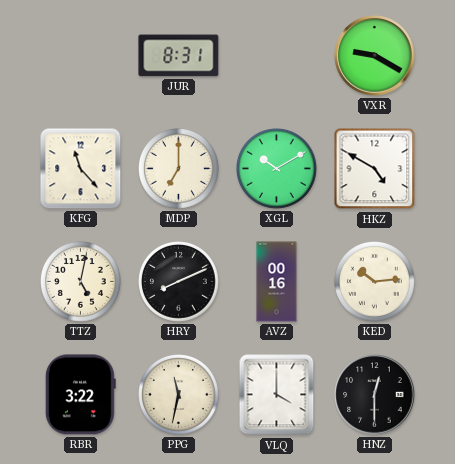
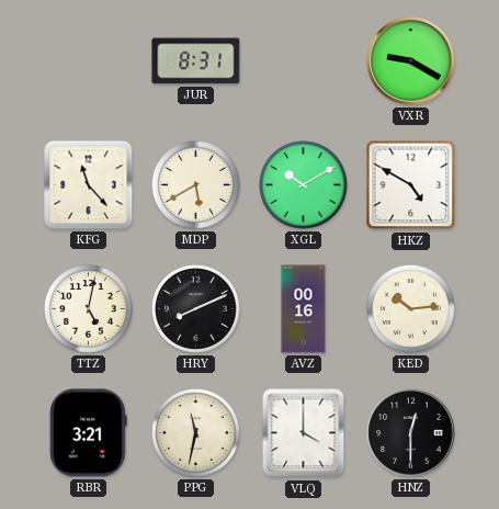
MDP: 7:00 -> 5:40 (196, 185)
RBR: 3:22 -> 3:21 (88, 433)
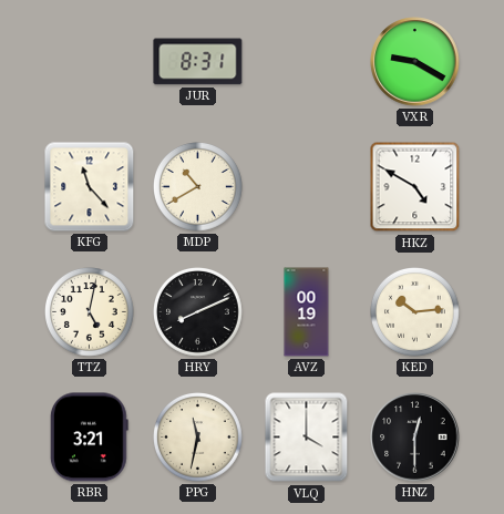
MDP: 5:40 -> 10:40 (198, 187)
XGL: 10:10 -> none (304, 185)
AVZ: 00:16 -> 00:19 (307, 312)
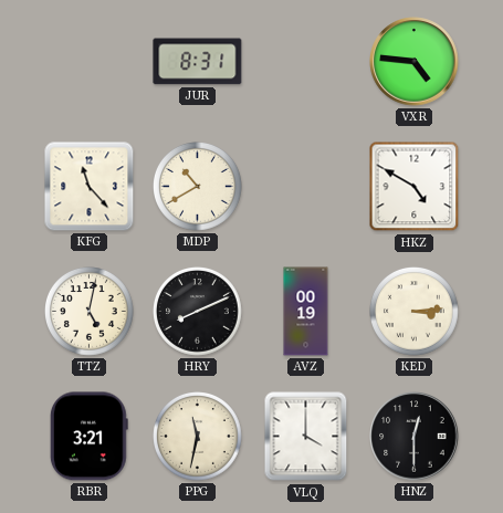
VXR: 9:20 -> 4:46 (415, 62)
KED: 10:14 -> 3:14 (415, 312)
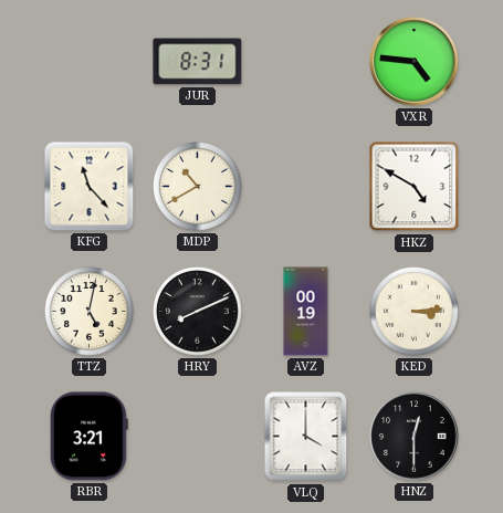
PPG: 11:32 -> none (198, 437)
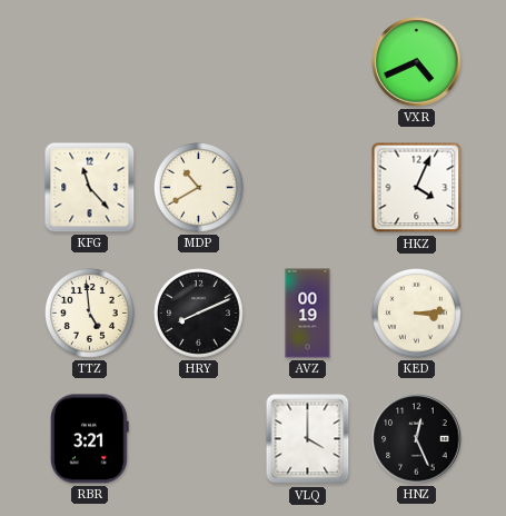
JUR: 8:31 -> none (198, 62)
VXR: 4:46 -> 4:41 (417, 62)
HKZ: 4:50 -> 4:04 (417, 188)
TTZ: 5:02 -> 4:59 (90, 314)
HNZ: 12:30 -> 12:26 (417, 439)
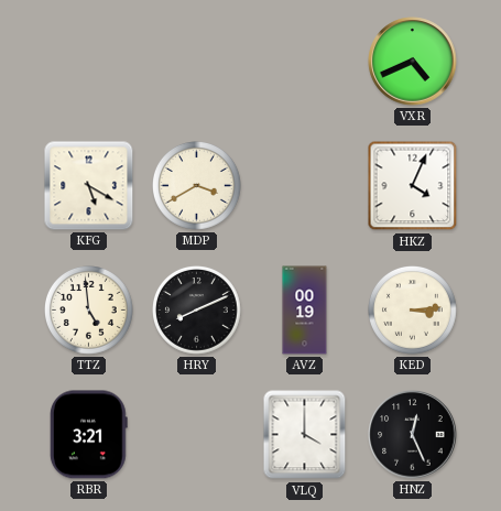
KFG: 11:23 -> 5:20 (89, 186)
MDP: 10:40 -> 3:40 (197, 186)
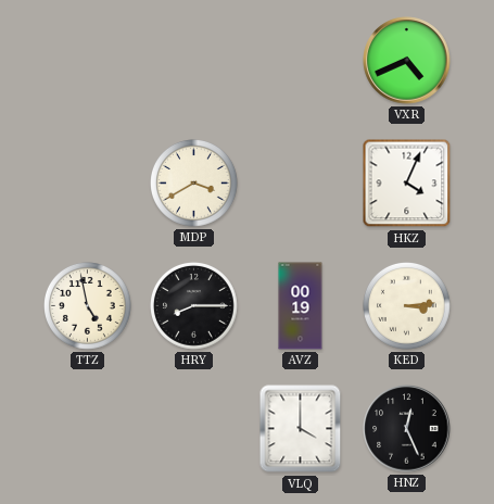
KFG: 5:20 -> none (89, 186)
TTZ: 4:59 -> 4:58 (88, 306)
HRY: 8:11 -> 8:15 (194, 306)
RBR: 3:21 -> none (88, 435)
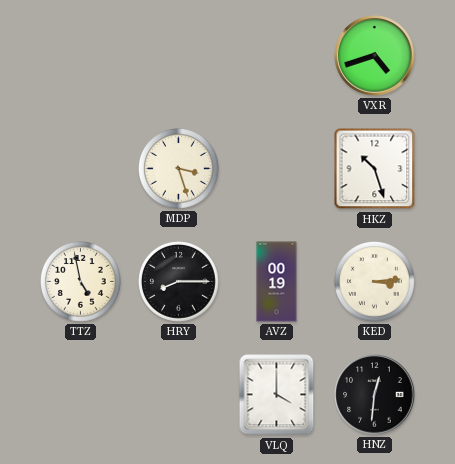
VXR: 4:41 -> 4:42 (375, 56)
MDP: 3:40 -> 3:27 (179, 169)
HKZ: 4:04 -> 10:27 (375, 169)
HNZ: 12:26 -> 12:31 (375, 395)
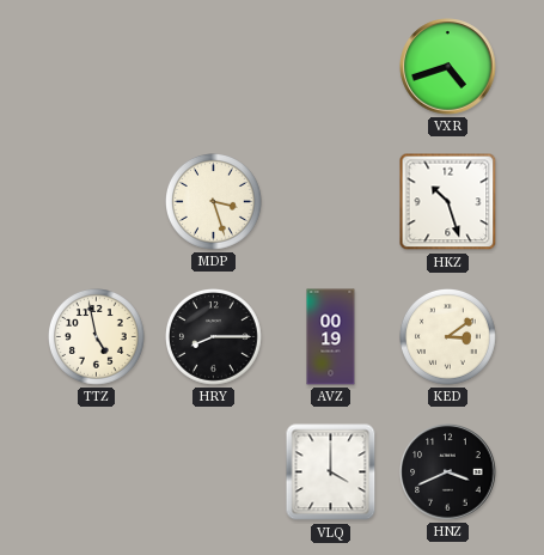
KED: 3:14 -> 3:09 (448, 337)
HNZ: 12:31 -> 3:41 (448, 472)
